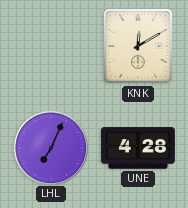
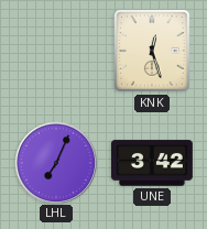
KNK: 12:10 -> 12:27 (152, 51)
UNE: 4:28 -> 3:42 (152, 163)
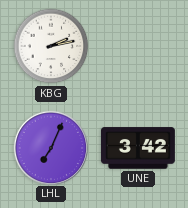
KBG: none -> 2:13 (51, 46)
KNK: 12:27 -> none (152, 51)
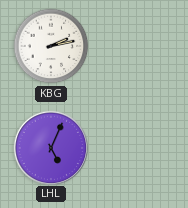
LHL: 7:04 -> 5:04 (50, 147)
UNE: 3:42 -> none (138, 148)
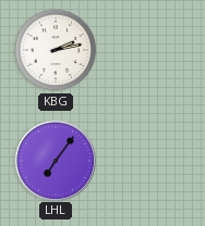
LHL: 5:04 -> 7:06 (55, 160)
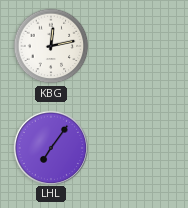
KBG: 2:13 -> 12:13 (51, 46)
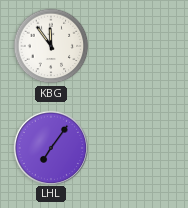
KBG: 12:13 -> 11:54 (51, 46)
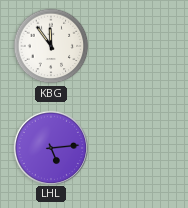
LHL: 7:06 -> 5:14 (50, 147)
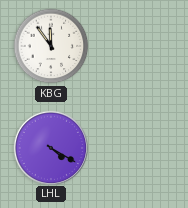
LHL: 5:14 -> 4:20 (50, 147)
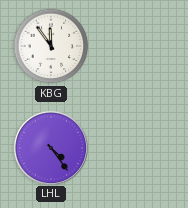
LHL: 4:20 -> 4:24 (50, 147)
